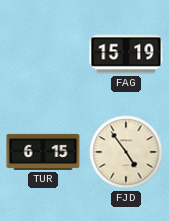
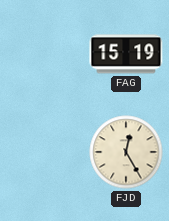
TUR: 6:15 -> none (43, 152)
FJD: 4:54 -> 12:25 (126, 152)
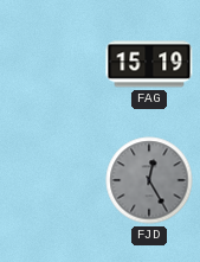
FJD dial: cream -> grey (149, 180)
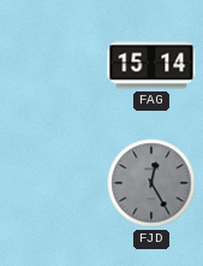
FAG: 15:19 -> 15:14 (151, 65)
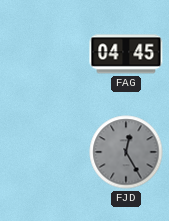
FAG: 15:14 -> 04:45 (126, 54)
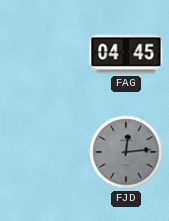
FJD: 12:25 -> 12:14 (126, 152)
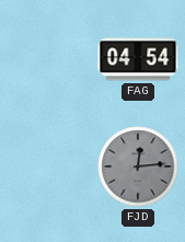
FAG: 04:45 -> 04:54 (138, 59)
